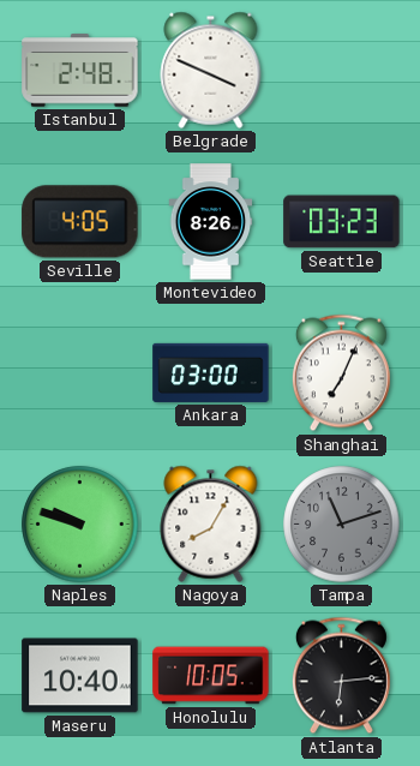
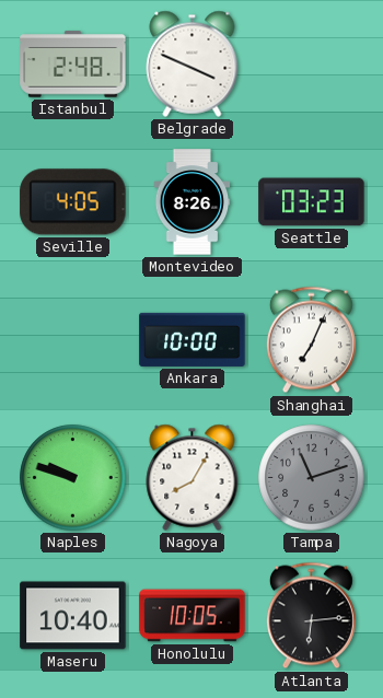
Ankara: 03:00 -> 10:00 (193, 339)
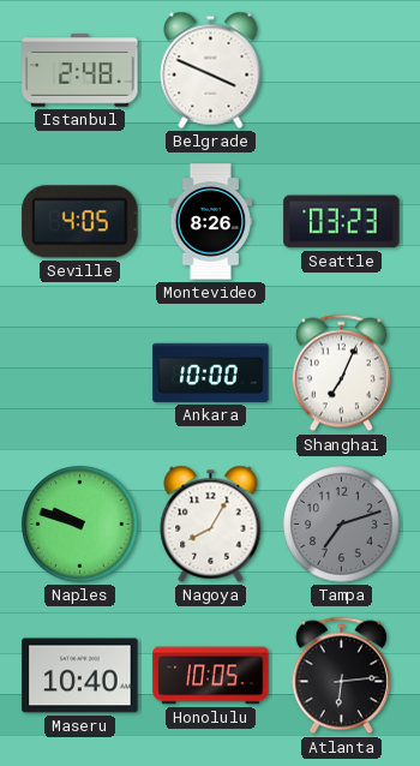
Tampa: 11:12 -> 7:12 (342, 525)
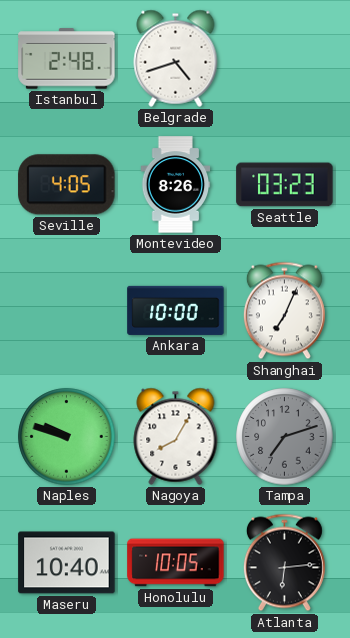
Belgrade: 3:49 -> 4:42 (176, 58)
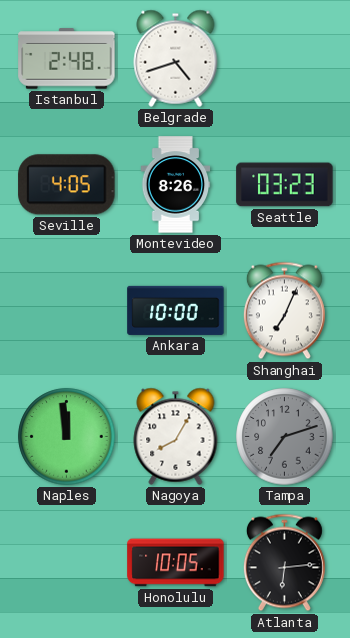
Naples: 9:48 -> 11:59 (67, 437)
Maseru: 10:40 -> none (67, 563)
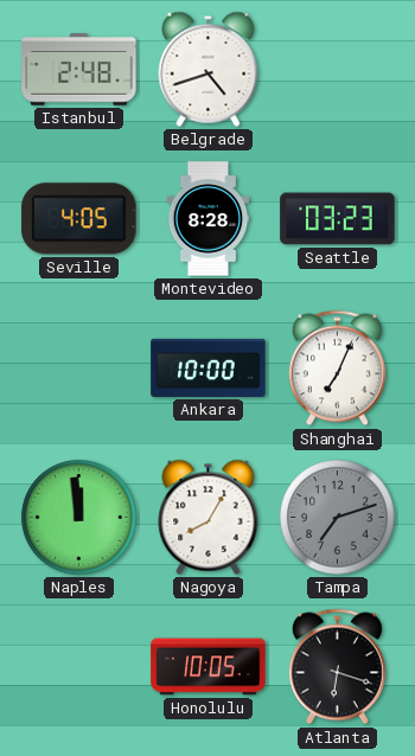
Montevideo: 8:26 -> 8:28 (209, 219)
Atlanta: 6:14 -> 6:18 (337, 667)
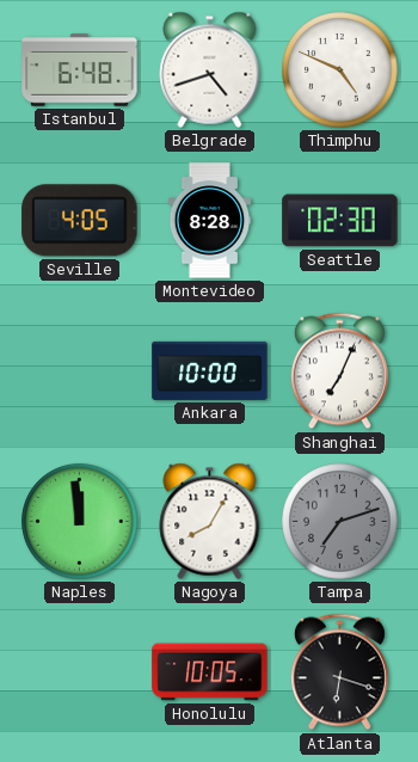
Istanbul: 2:48 -> 6:48 (80, 70)
Thimphu: none -> 4:49 (340, 70)
Seattle: 03:23 -> 02:30 (340, 221)
